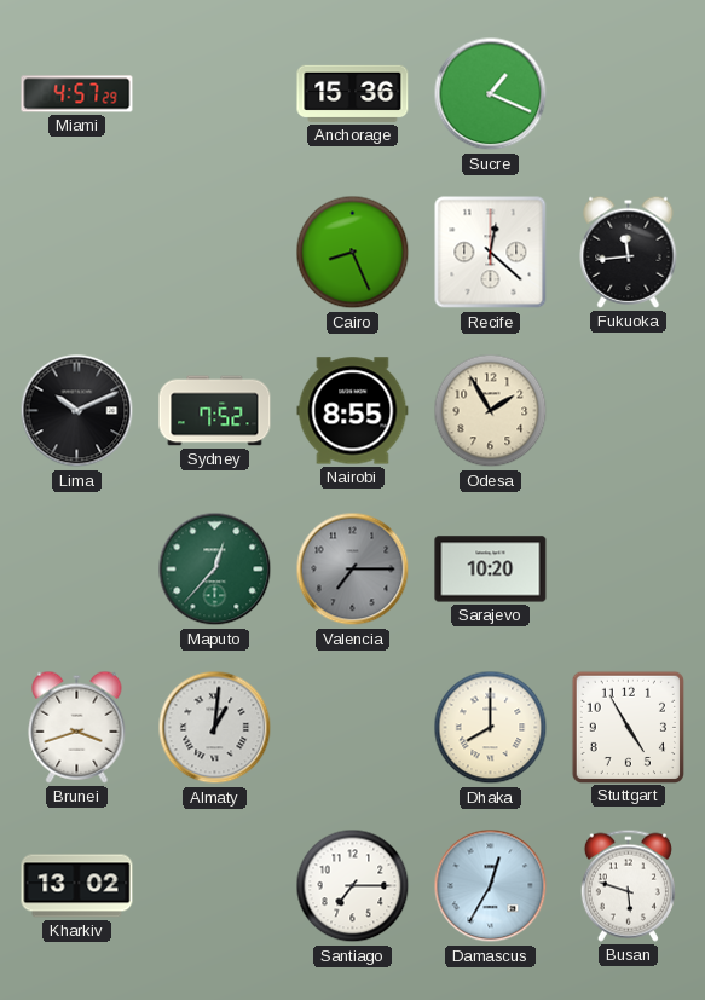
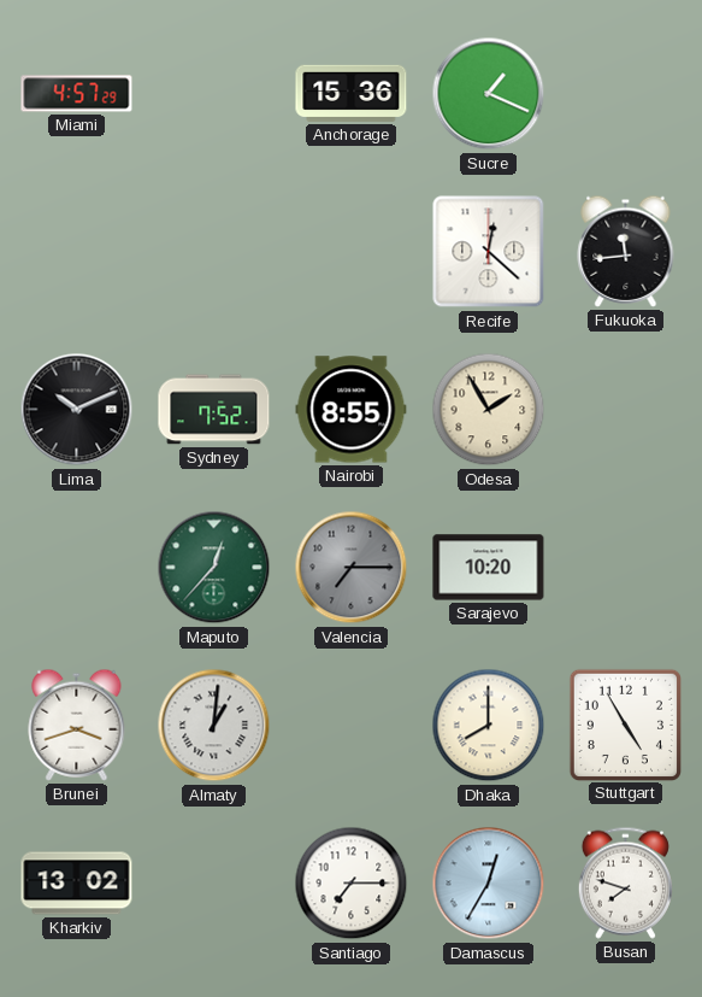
Cairo: 8:26 -> none (353, 253)
Busan: 5:48 -> 7:48 (625, 882)
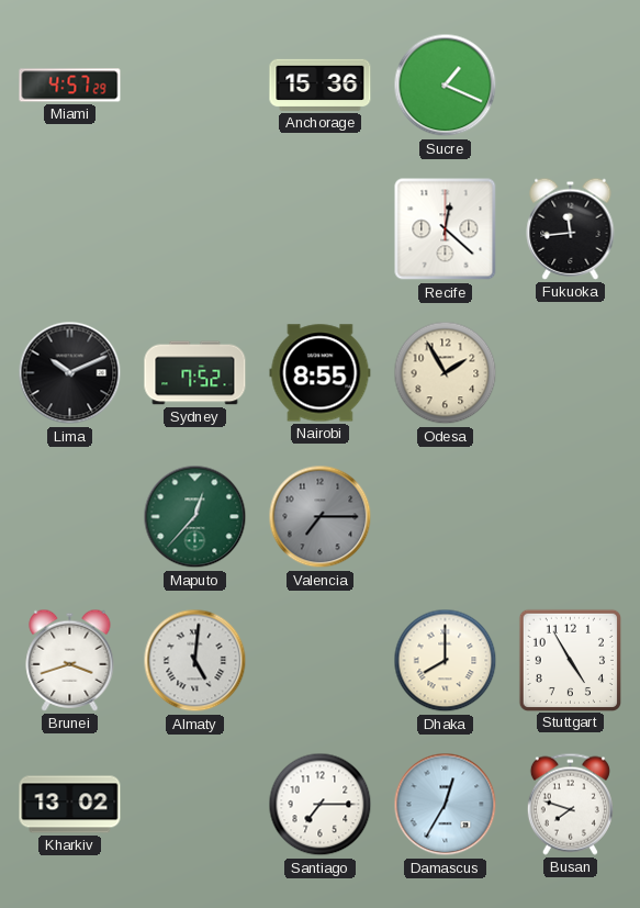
Sarajevo: 10:20 -> none (489, 568)
Almaty: 1:01 -> 5:01 (195, 661)
